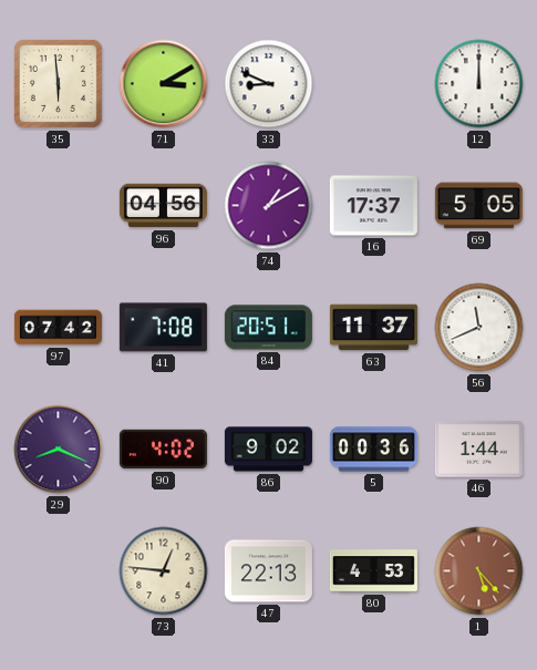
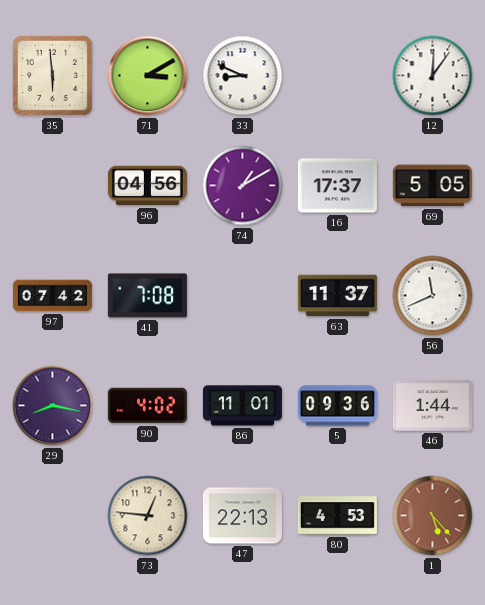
12: 12:00 -> 12:06 (433, 76)
84: 20:51 -> none (268, 328)
29: 8:19 -> 8:17 (53, 406)
86: 9:02 -> 11:01 (242, 406)
5: 00:36 -> 09:36 (337, 406)
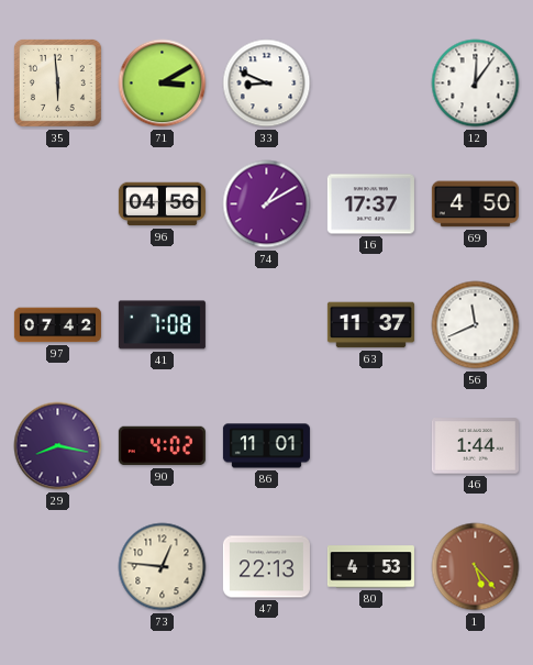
69: 5:05 -> 4:50 (475, 204)
5: 09:36 -> none (337, 406)
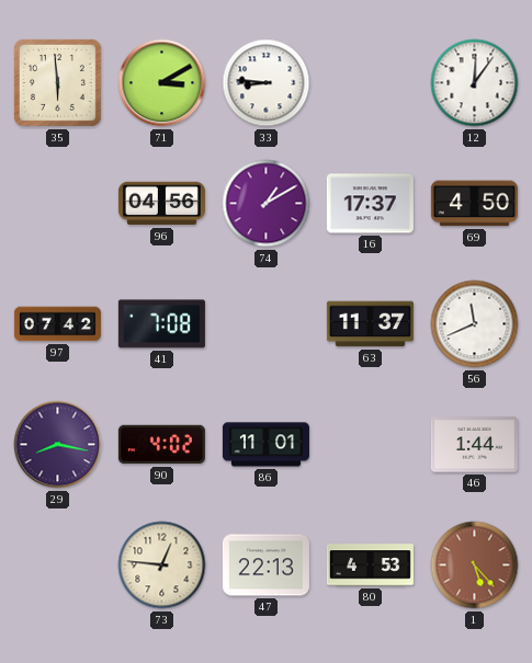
33: 8:49 -> 8:46 (267, 83)
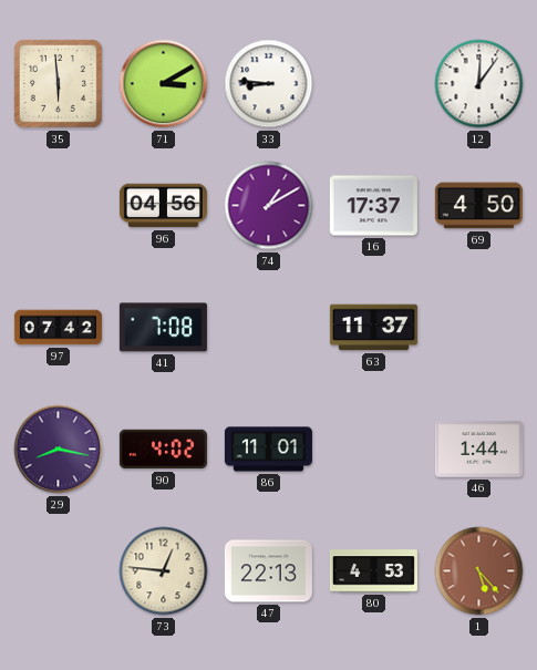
56: 11:41 -> none (475, 324)
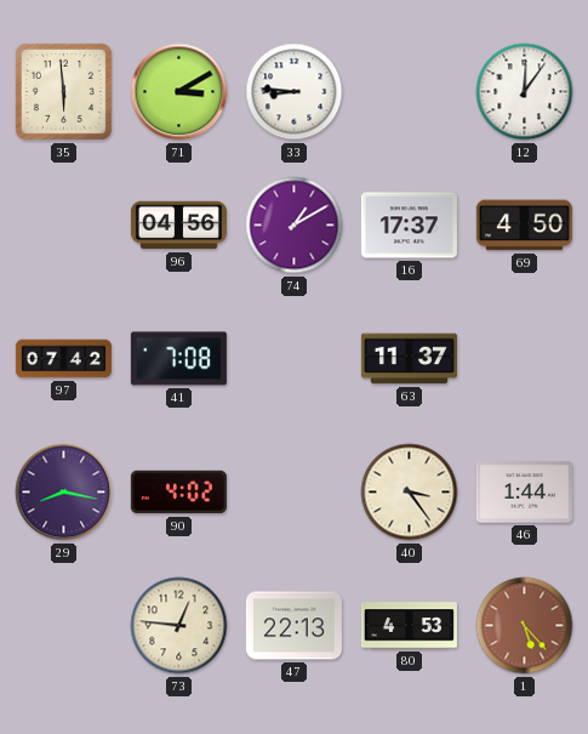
86: 11:01 -> none (268, 450)
40: none -> 3:24 (410, 493)
